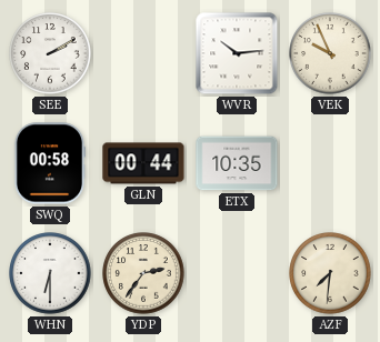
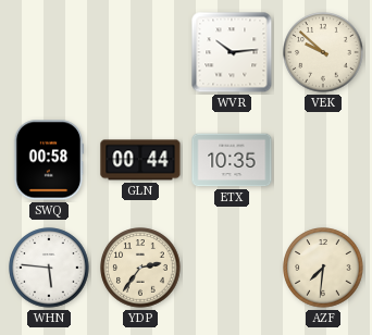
SEE: 2:10 -> none (50, 53)
VEK: 9:56 -> 9:52 (323, 52)
WHN: 6:30 -> 5:46 (49, 268)
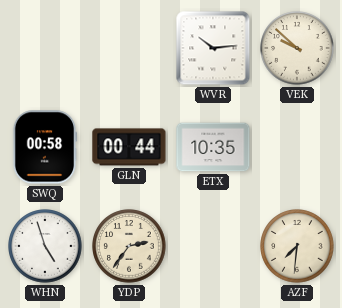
WHN: 5:46 -> 4:57 (45, 246)
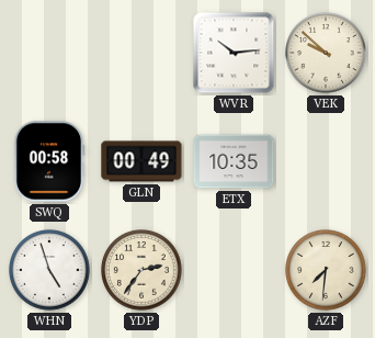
GLN: 00:44 -> 00:49 (141, 161)
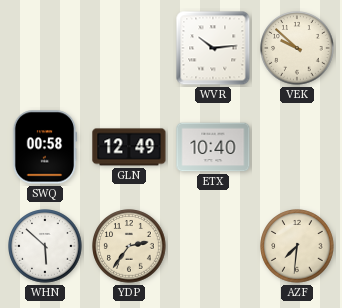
GLN: 00:49 -> 12:49 (129, 147)
ETX: 10:35 -> 10:40 (213, 147)
WHN: 4:57 -> 5:52 (45, 246)
